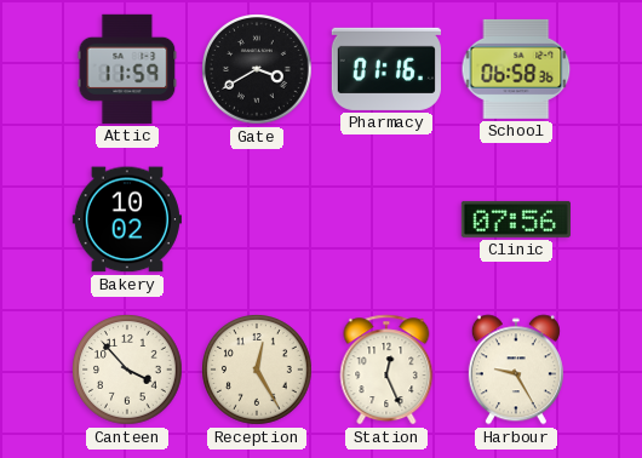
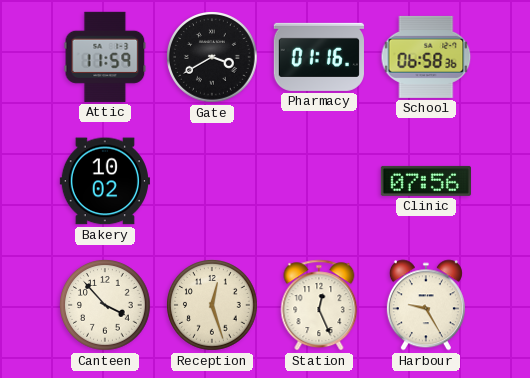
Reception: 12:25 -> 12:27 (212, 305)
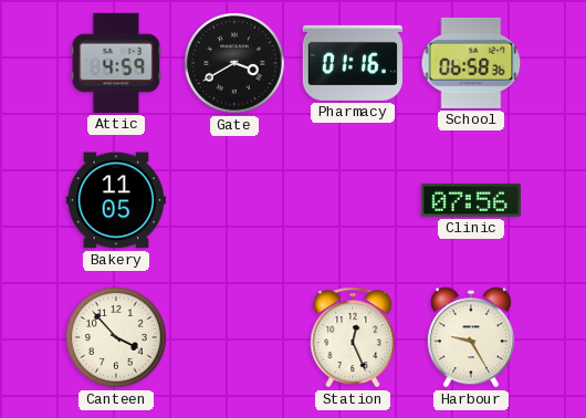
Attic: 11:59 -> 4:59 (116, 63)
Bakery: 10:02 -> 11:05 (116, 200)
Reception: 12:27 -> none (212, 305)
